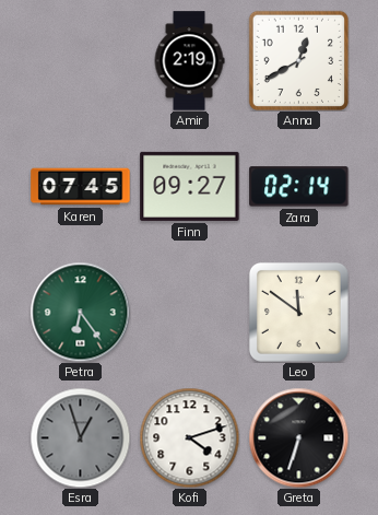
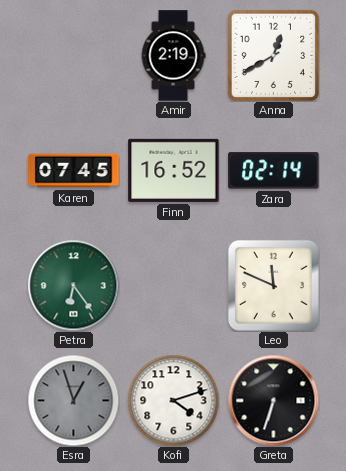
Finn: 09:27 -> 16:52 (174, 170)
Leo: 11:51 -> 11:49 (273, 285)
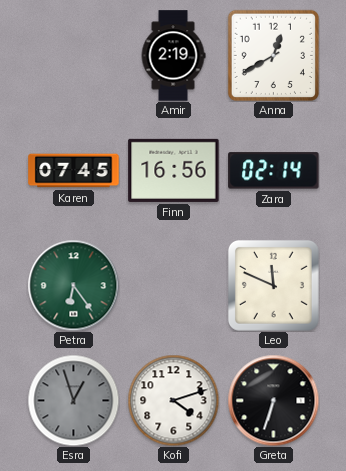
Finn: 16:52 -> 16:56 (174, 170)
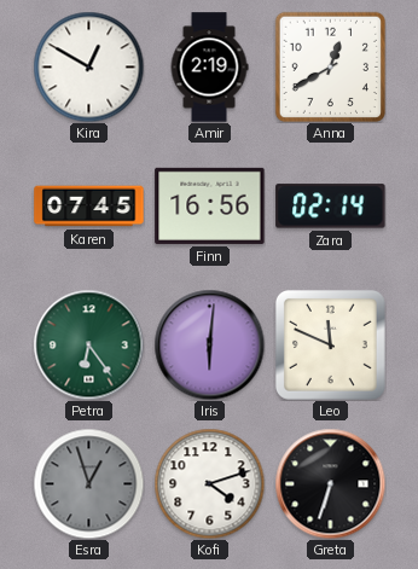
Kira: none -> 12:50 (88, 66)
Iris: none -> 6:01 (209, 344)
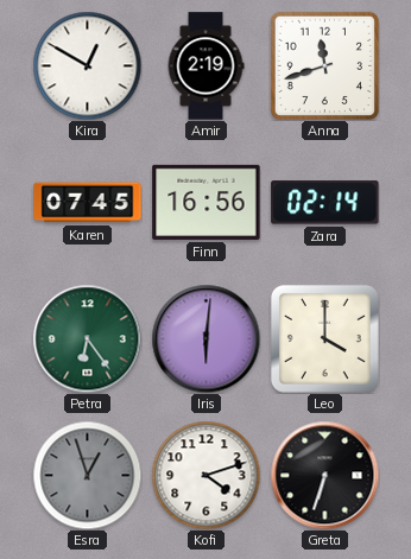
Anna: 12:40 -> 11:42 (324, 65)
Leo: 11:49 -> 4:00 (324, 338)
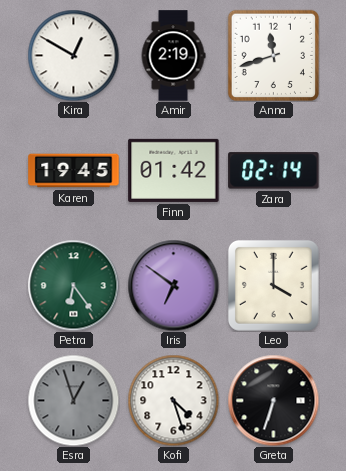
Karen: 07:45 -> 19:45 (74, 171)
Finn: 16:56 -> 01:42 (174, 170)
Iris: 6:01 -> 6:51 (173, 285)
Kofi: 4:12 -> 4:27 (173, 400)
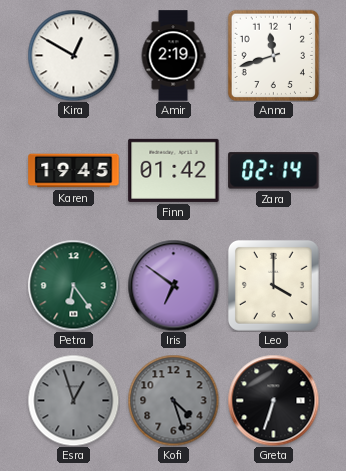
Kofi dial: white -> grey (173, 400)
